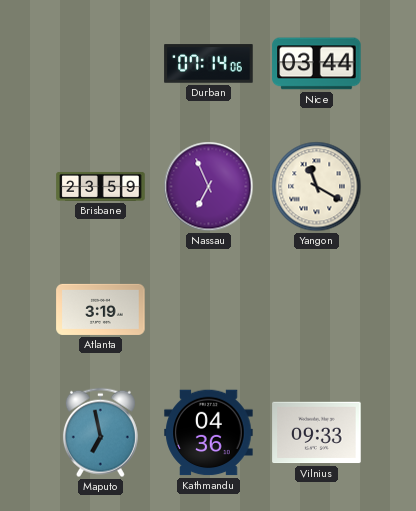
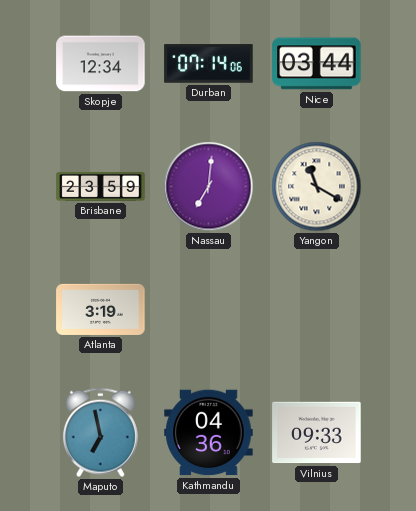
Skopje: none -> 12:34 (101, 64)
Nassau: 6:56 -> 7:01 (209, 187)
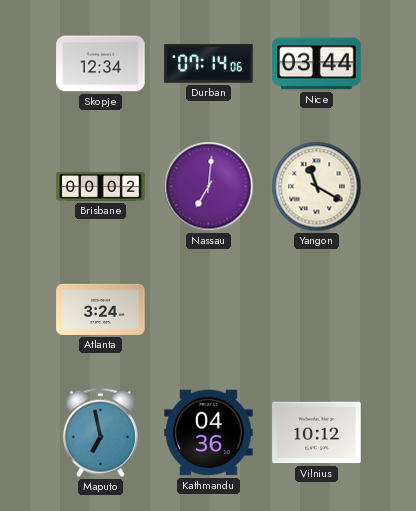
Brisbane: 23:59 -> 00:02 (101, 186)
Atlanta: 3:19 -> 3:24 (101, 309)
Vilnius: 09:33 -> 10:12 (317, 433)
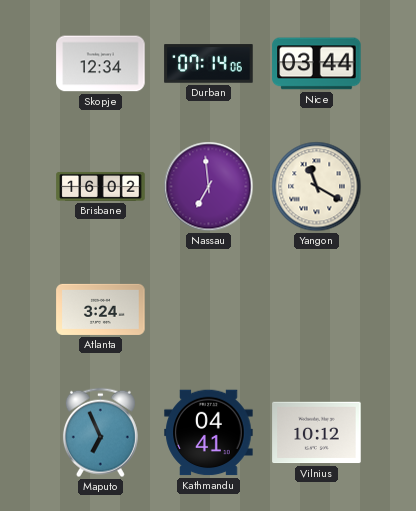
Brisbane: 00:02 -> 16:02 (101, 186)
Nassau: 7:01 -> 6:59 (209, 187)
Maputo: 6:58 -> 6:56 (100, 433)
Kathmandu: 04:36 -> 04:41 (209, 433)
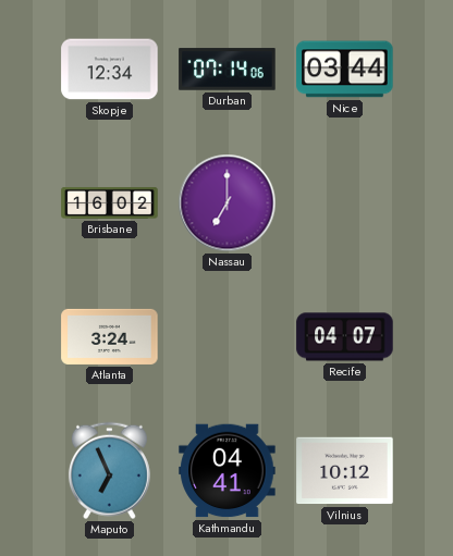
Nassau: 6:59 -> 7:00 (228, 203)
Yangon: 11:20 -> none (317, 187)
Recife: none -> 04:07 (345, 337)
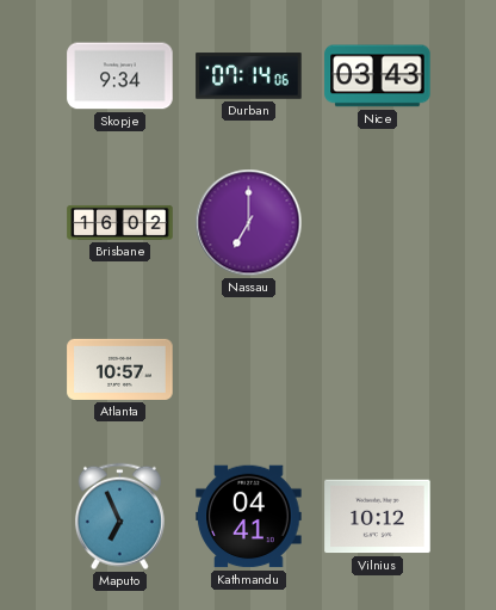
Skopje: 12:34 -> 9:34 (120, 76)
Nice: 03:44 -> 03:43 (378, 76)
Atlanta: 3:24 -> 10:57 (120, 369)
Recife: 04:07 -> none (345, 337)
